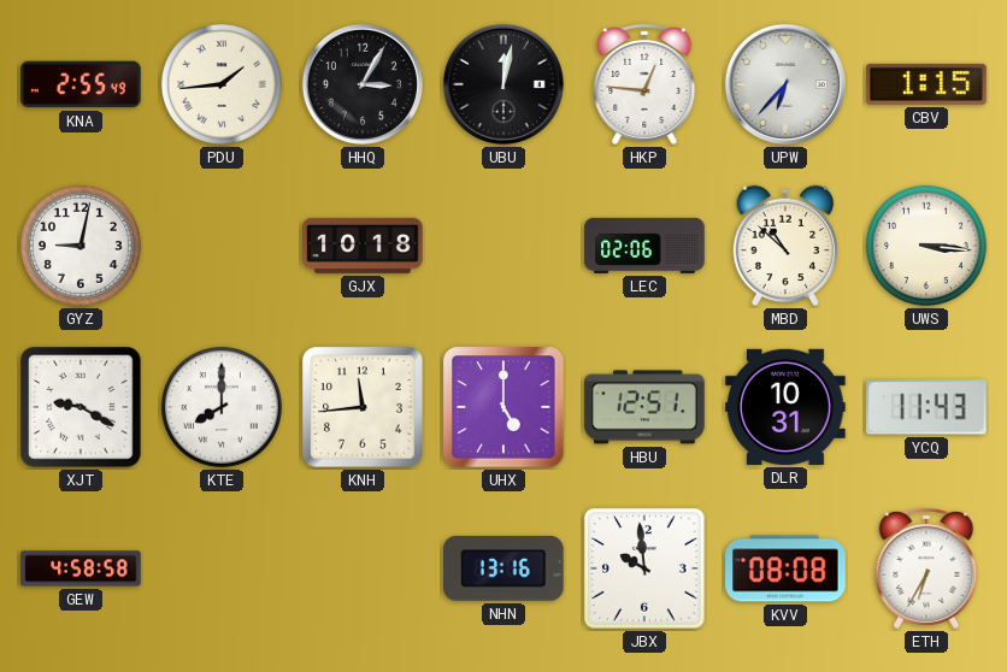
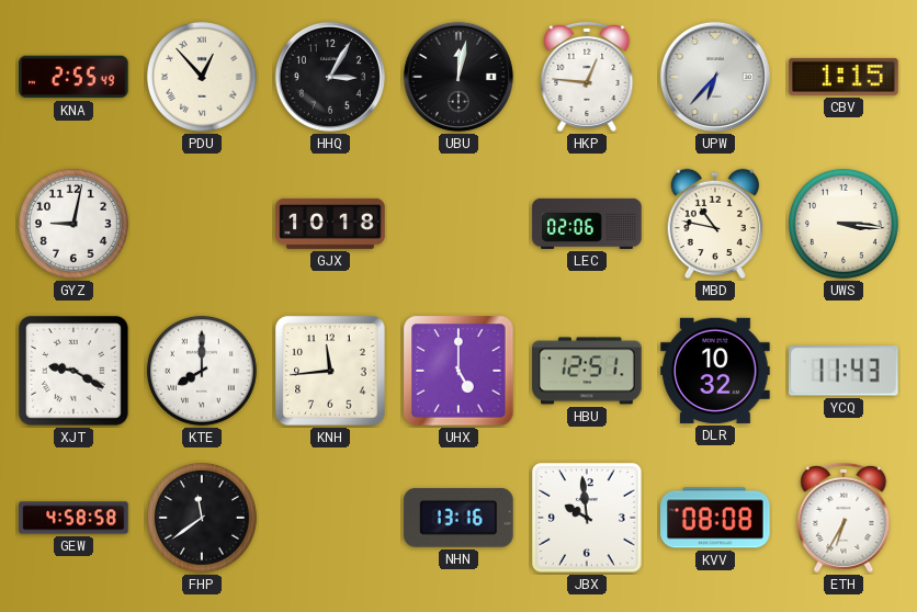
PDU: 1:44 -> 12:53 (202, 77)
MBD: 10:52 -> 10:47 (715, 224)
DLR: 10:31 -> 10:32 (715, 371)
FHP: none -> 11:39 (202, 518)
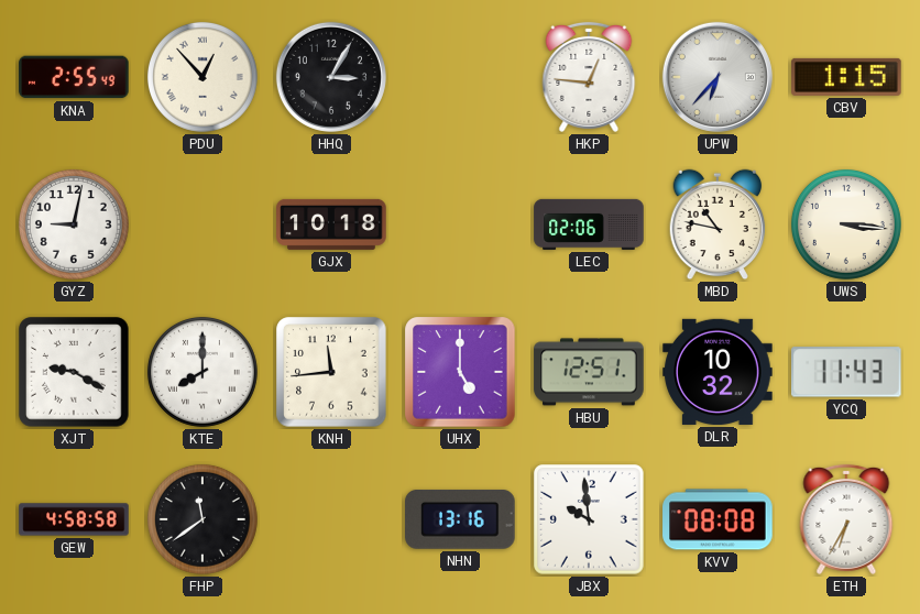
UBU: 12:02 -> none (459, 77)
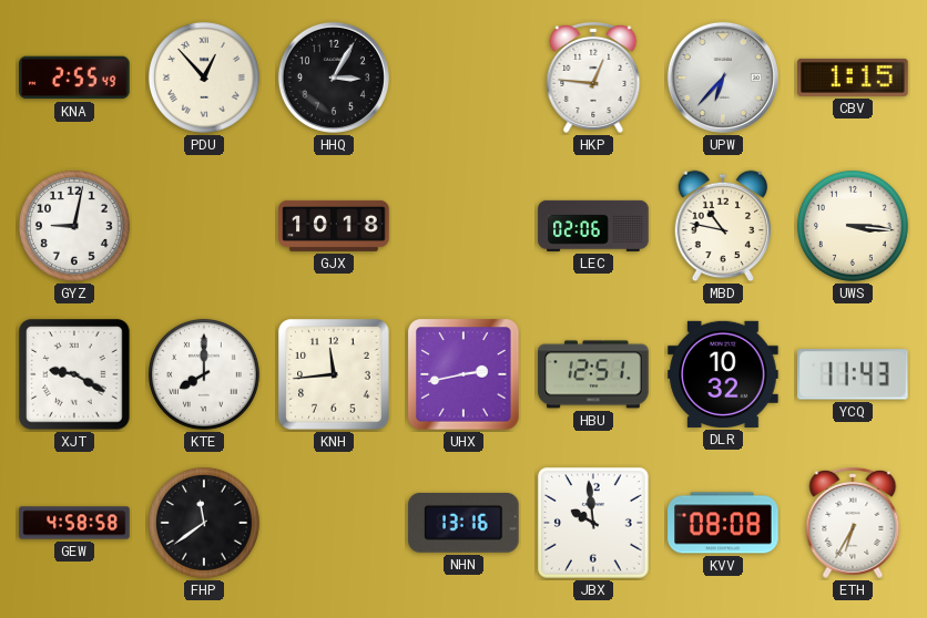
UHX: 5:00 -> 2:43 (463, 374)
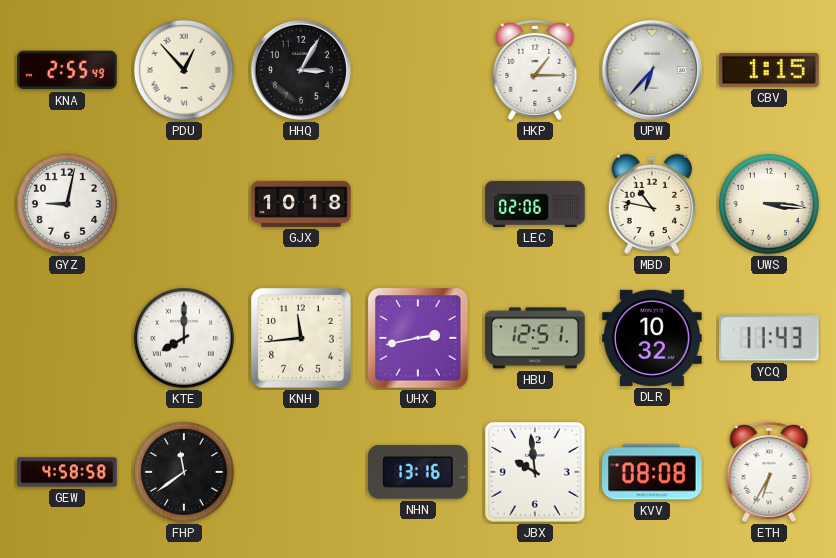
HKP: 12:46 -> 1:15 (535, 70)
XJT: 9:20 -> none (74, 374)
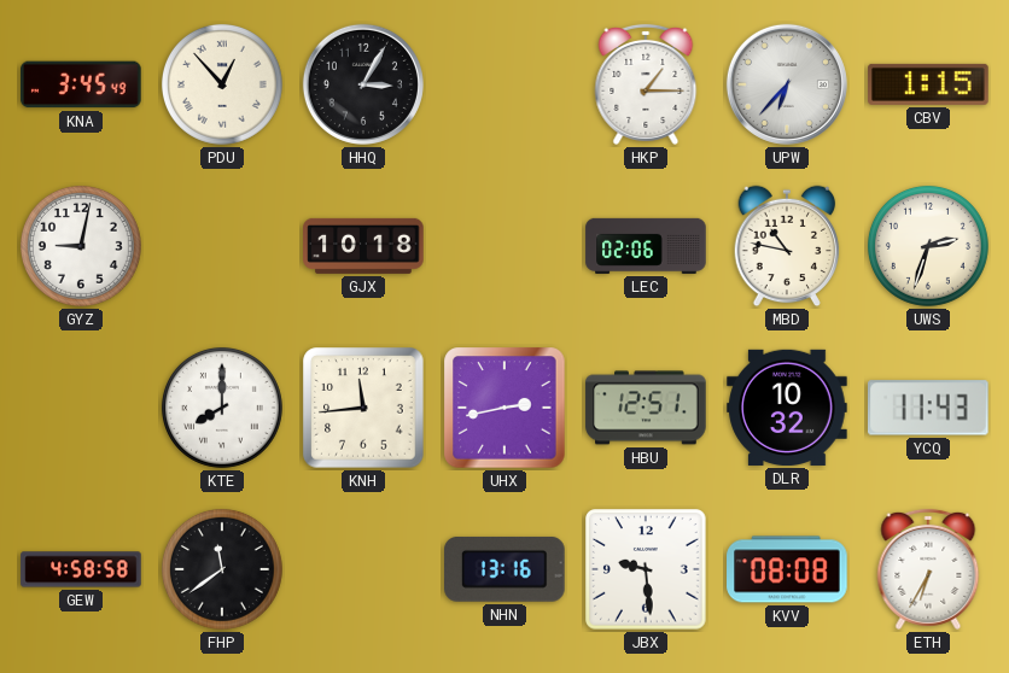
KNA: 2:55 -> 3:45 (81, 84)
UWS: 3:16 -> 2:33 (928, 246)
JBX: 9:59 -> 9:29 (646, 569)
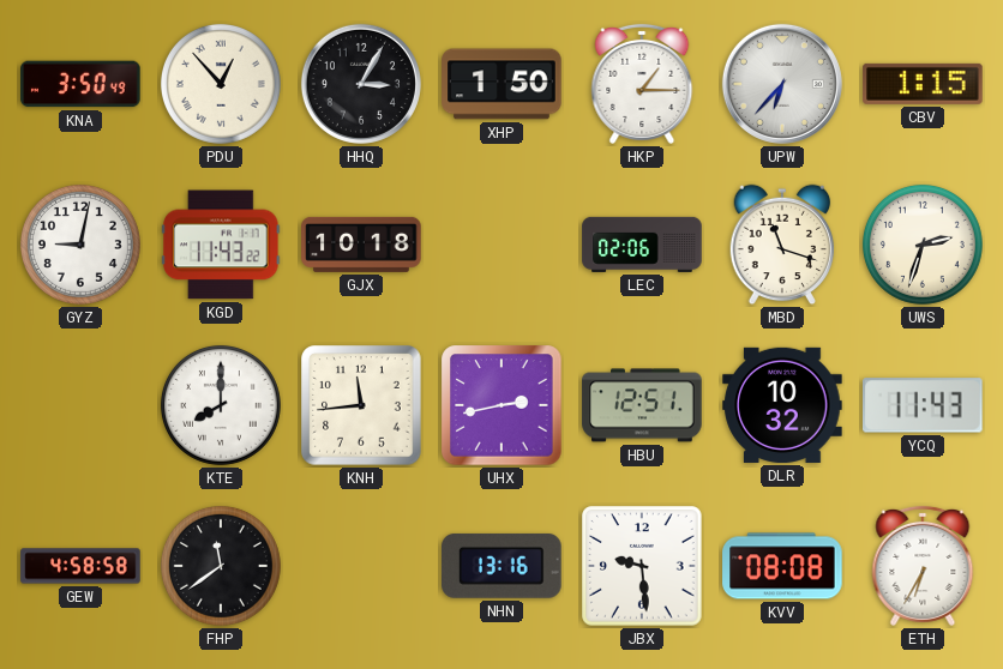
KNA: 3:45 -> 3:50 (80, 84)
XHP: none -> 1:50 (501, 84)
KGD: none -> 11:43 (221, 245)
MBD: 10:47 -> 11:18 (782, 245)
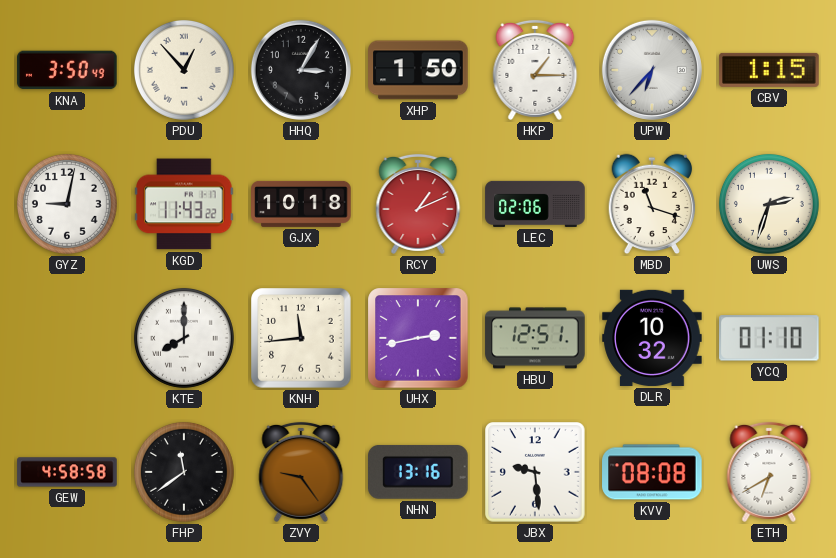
RCY: none -> 1:11 (418, 204)
YCQ: 11:43 -> 01:10 (770, 338)
ZVY: none -> 9:24 (301, 472)
ETH: 6:35 -> 6:40 (769, 472)
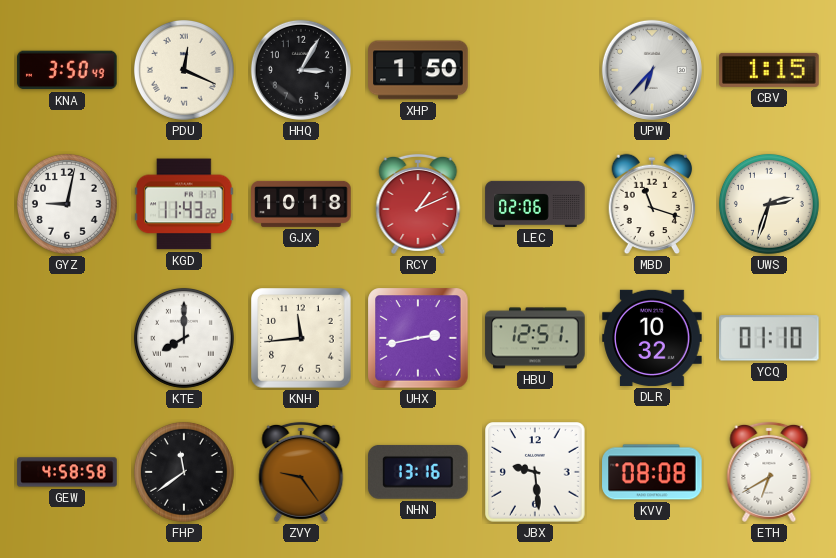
PDU: 12:53 -> 12:19 (184, 70)
HKP: 1:15 -> none (535, 70)
